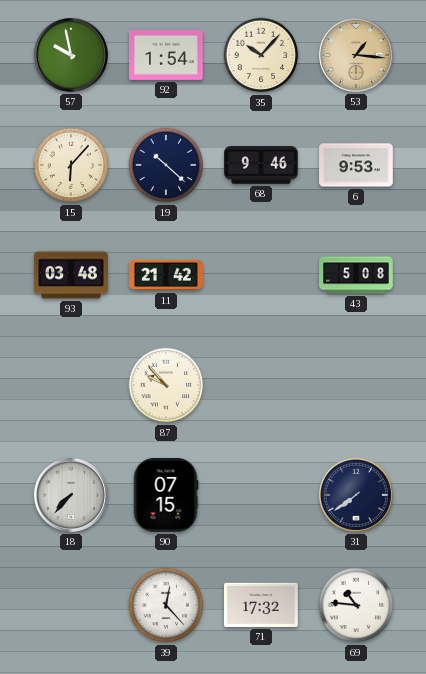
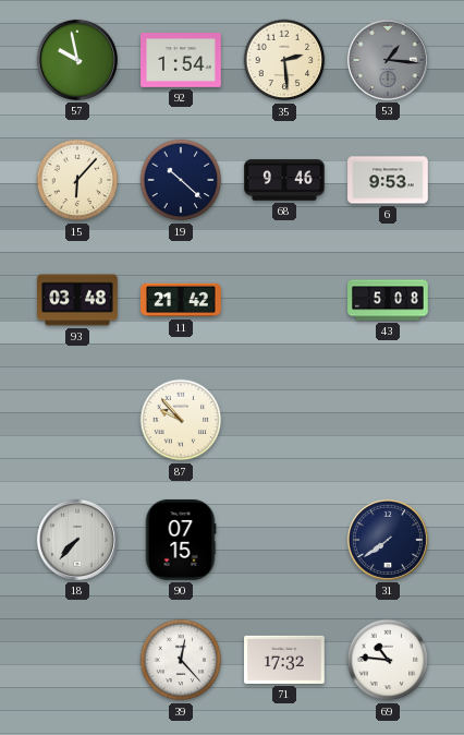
35: 10:07 -> 2:29 (284, 60)
53 dial: champagne -> grey (388, 60)
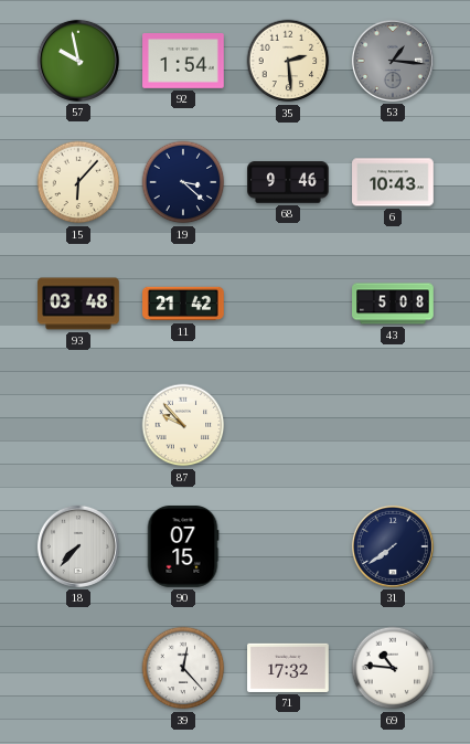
19: 10:22 -> 3:22 (183, 182)
6: 9:53 -> 10:43 (393, 182)
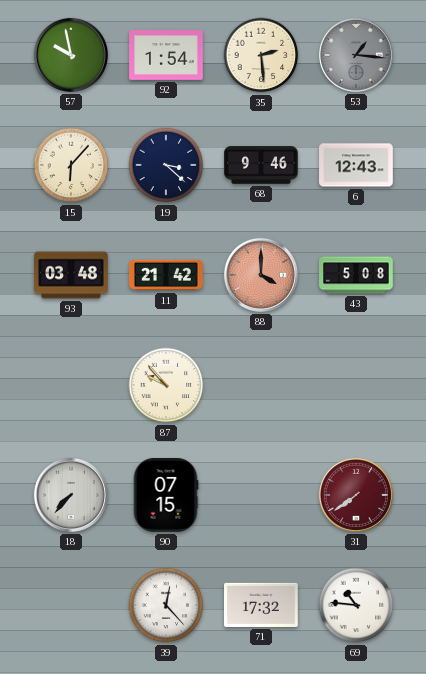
6: 10:43 -> 12:43 (356, 165)
88: none -> 4:00 (261, 275)
31 dial: navy -> burgundy (356, 495)
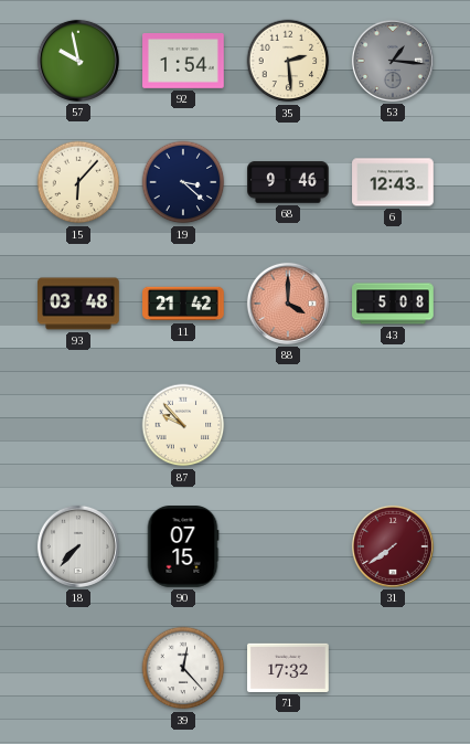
69: 10:46 -> none (356, 605)
